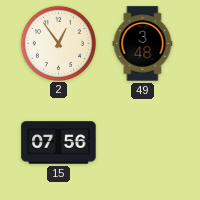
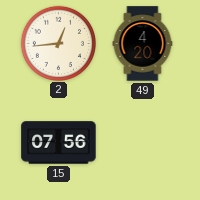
2: 12:54 -> 12:44 (58, 43)
49: 3:48 -> 4:20 (143, 44)
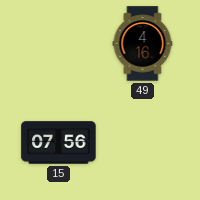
2: 12:44 -> none (58, 43)
49: 4:20 -> 4:16 (143, 44)
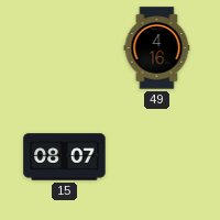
15: 07:56 -> 08:07 (65, 157)
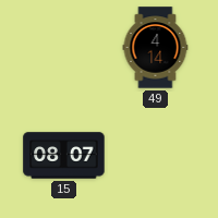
49: 4:16 -> 4:14 (156, 48)
